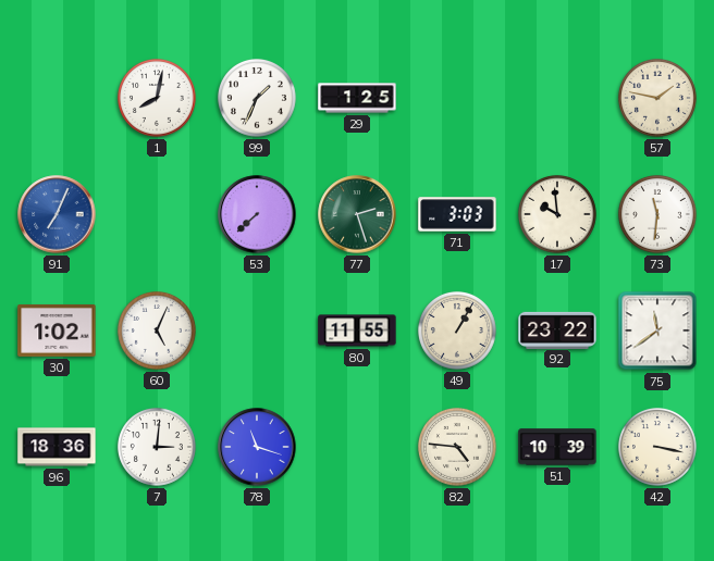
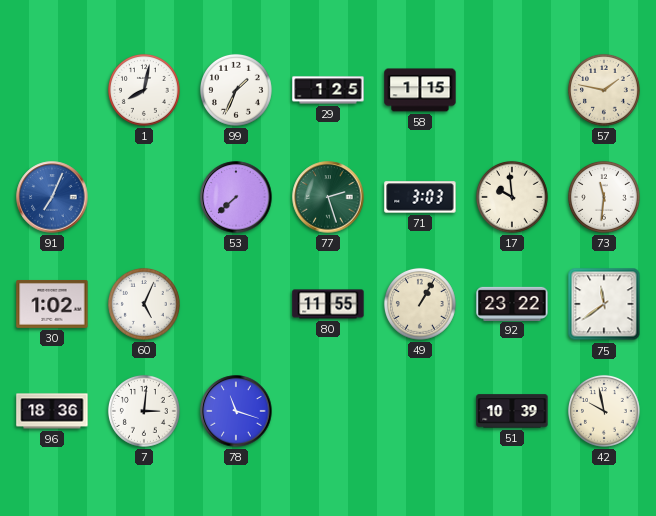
58: none -> 1:15 (420, 90)
82: 4:46 -> none (457, 447)
42: 3:17 -> 9:58 (604, 411)
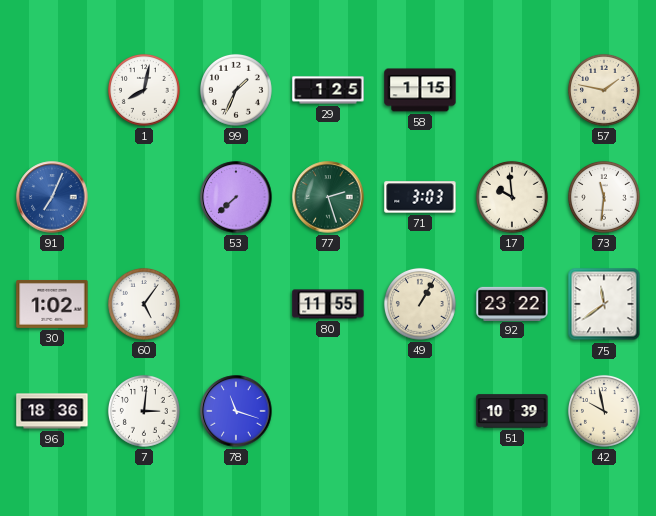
60: 5:04 -> 5:06 (144, 304)
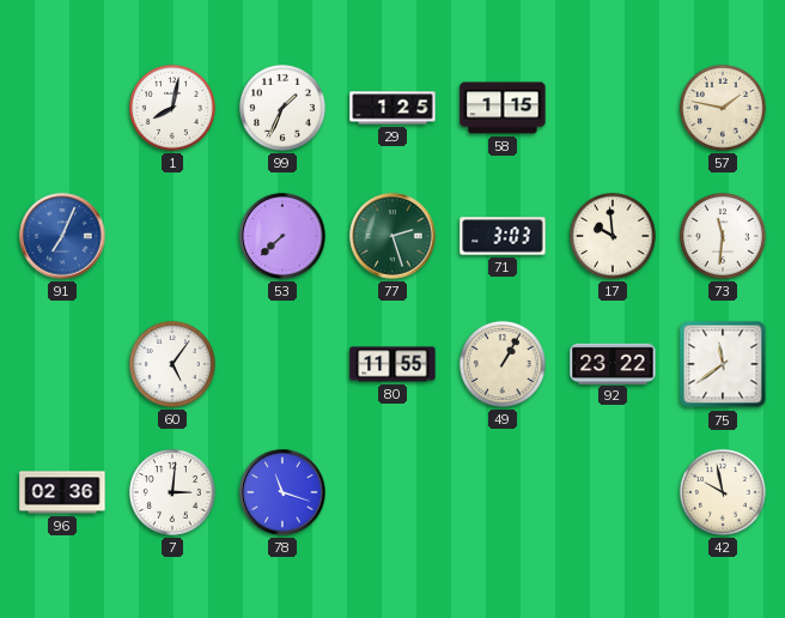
30: 1:02 -> none (52, 304)
96: 18:36 -> 02:36 (62, 492)
51: 10:39 -> none (512, 411)
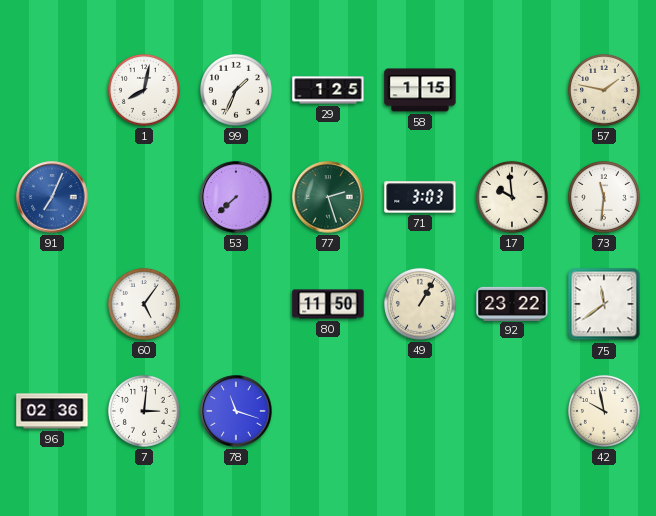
80: 11:55 -> 11:50 (328, 304)
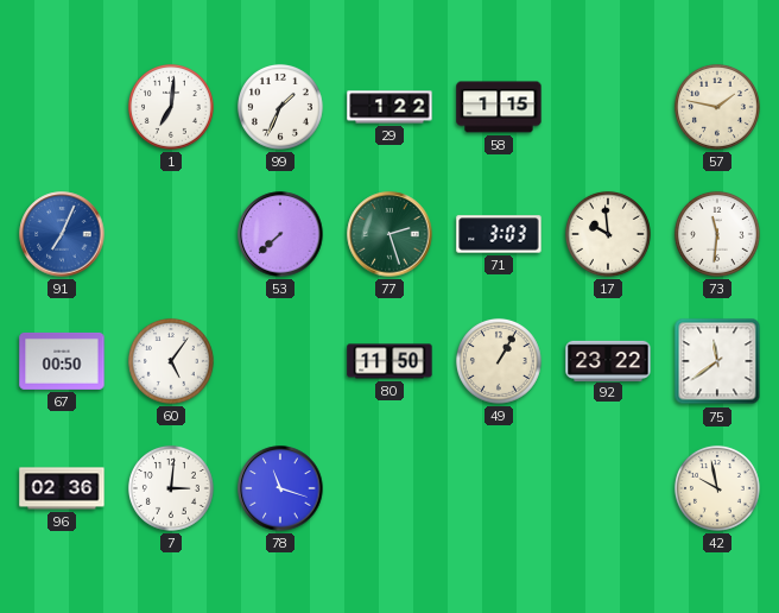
1: 8:02 -> 7:01 (171, 107)
29: 1:25 -> 1:22 (389, 107)
67: none -> 00:50 (62, 361)
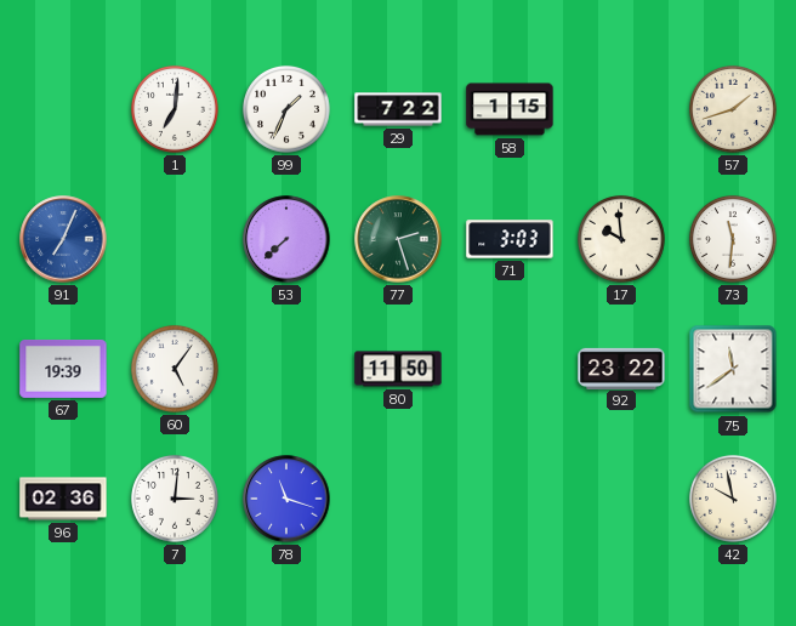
29: 1:22 -> 7:22 (398, 109)
57: 1:47 -> 1:42 (733, 109)
67: 00:50 -> 19:39 (63, 369)
49: 1:05 -> none (499, 361)
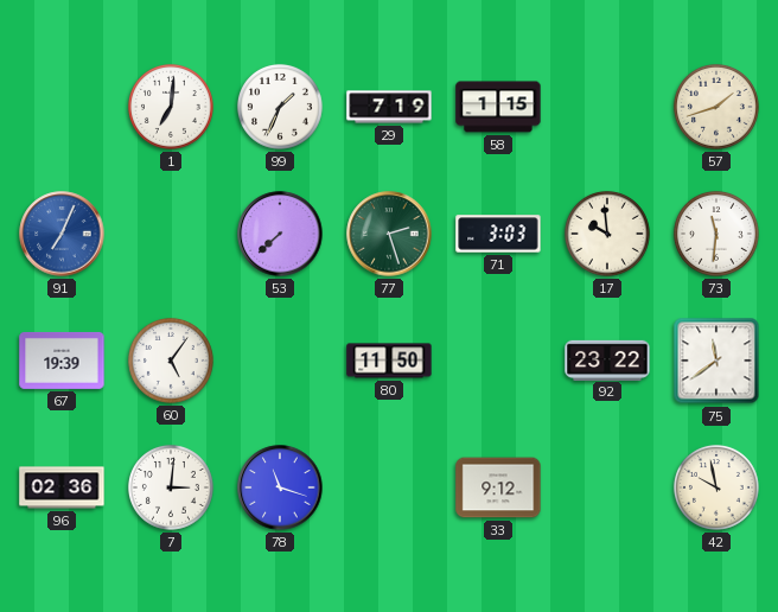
29: 7:22 -> 7:19 (389, 107)
33: none -> 9:12 (498, 487)
